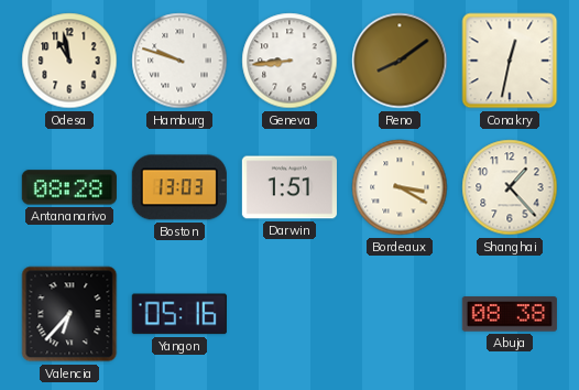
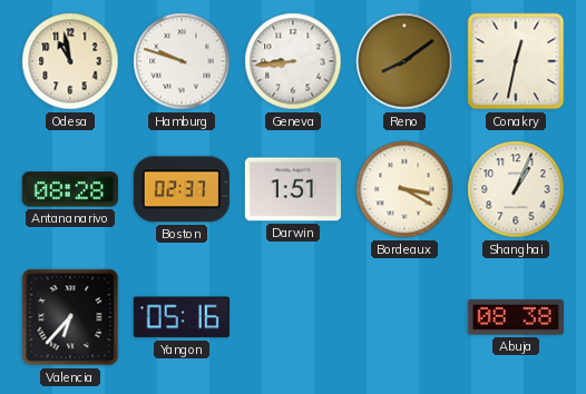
Boston: 13:03 -> 02:37 (182, 189)
Shanghai: 1:23 -> 1:04 (516, 189)
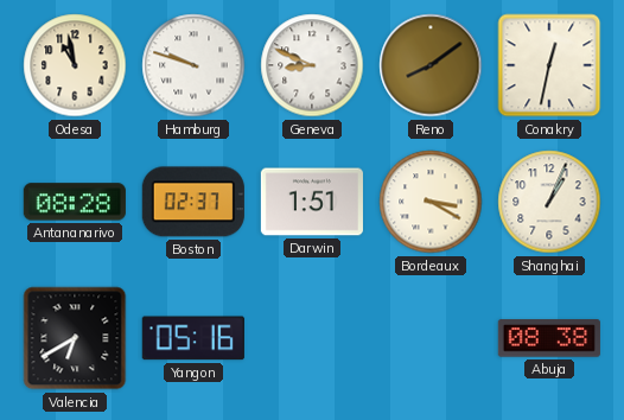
Geneva: 8:44 -> 8:49 (312, 65)
Valencia: 6:37 -> 6:40 (75, 338)
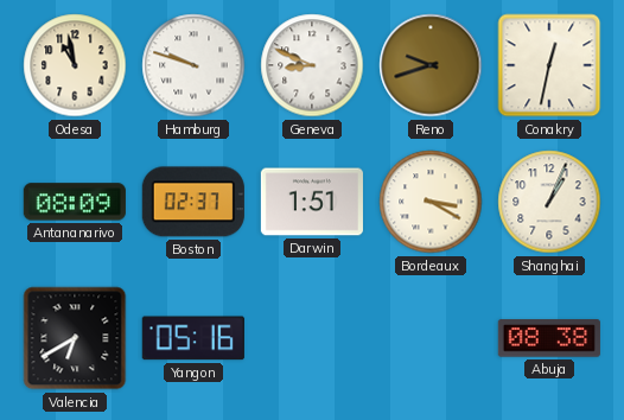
Reno: 8:09 -> 9:42 (431, 65)
Antananarivo: 08:28 -> 08:09 (75, 202)
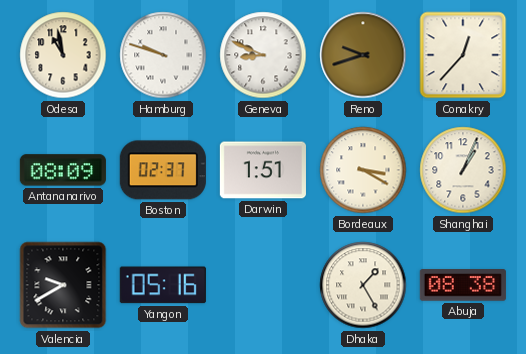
Conakry: 12:32 -> 12:37 (463, 55)
Valencia: 6:40 -> 9:40 (63, 285)
Dhaka: none -> 1:25 (363, 285)
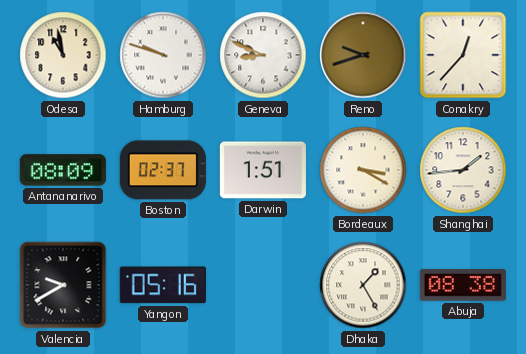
Shanghai: 1:04 -> 1:44 (463, 170)
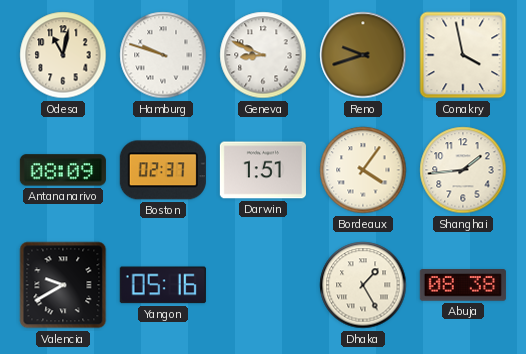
Odesa: 10:58 -> 11:02 (63, 55)
Conakry: 12:37 -> 3:58 (463, 55)
Bordeaux: 3:20 -> 4:06 (363, 170)
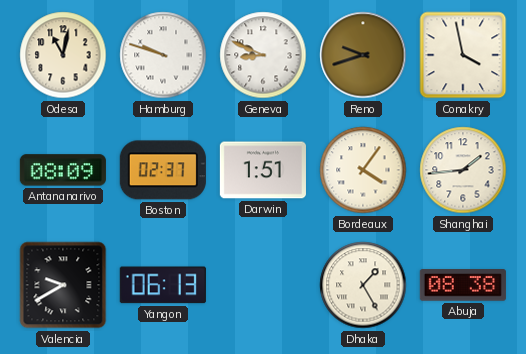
Yangon: 05:16 -> 06:13 (163, 285)
